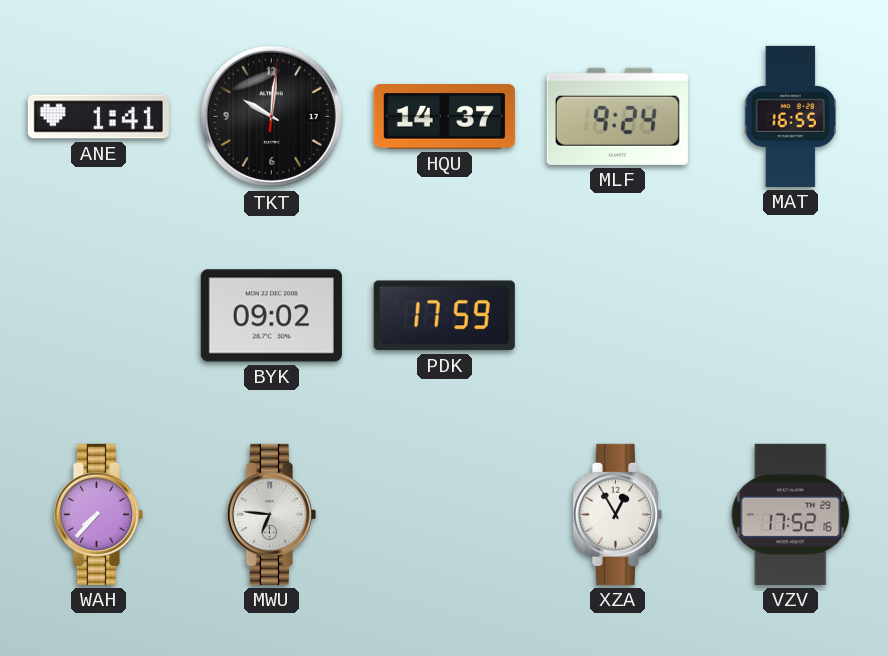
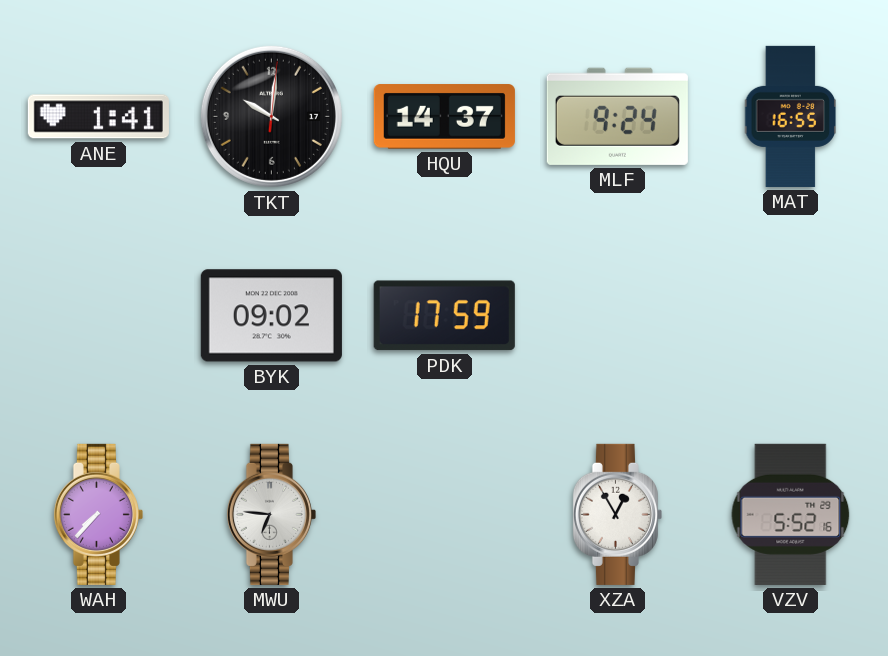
VZV: 17:52 -> 5:52 (791, 514)
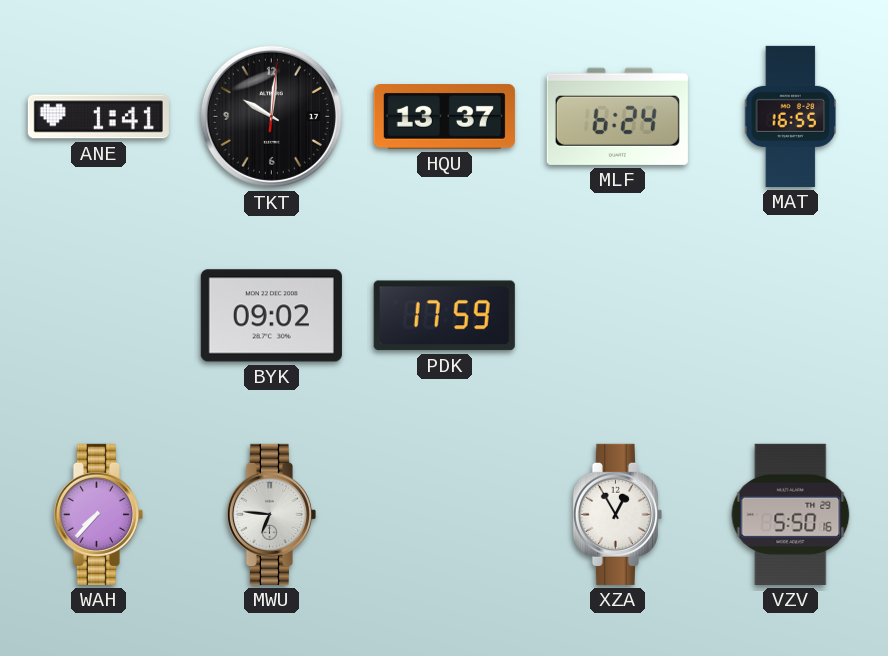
HQU: 14:37 -> 13:37 (444, 117)
MLF: 9:24 -> 6:24 (617, 116)
VZV: 5:52 -> 5:50 (791, 514)
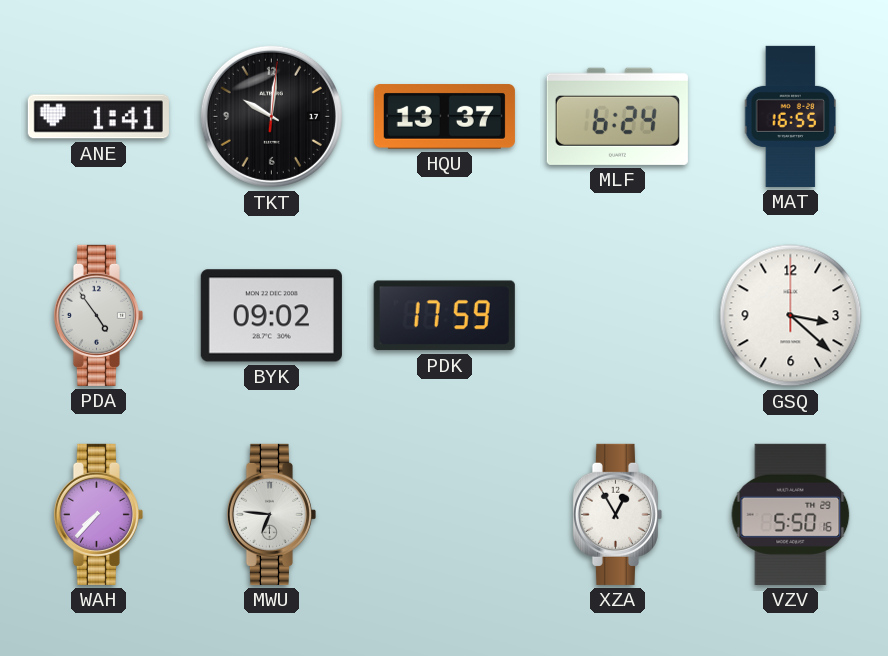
PDA: none -> 4:54 (98, 315)
GSQ: none -> 3:22 (791, 316)
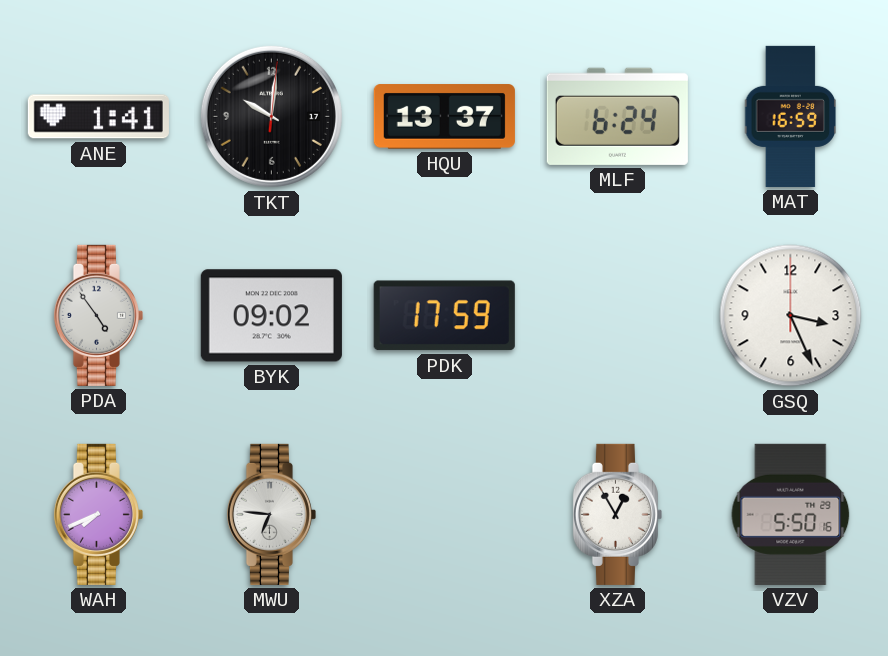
MAT: 16:55 -> 16:59 (791, 116)
GSQ: 3:22 -> 3:26 (791, 316)
WAH: 7:37 -> 7:41 (98, 514)
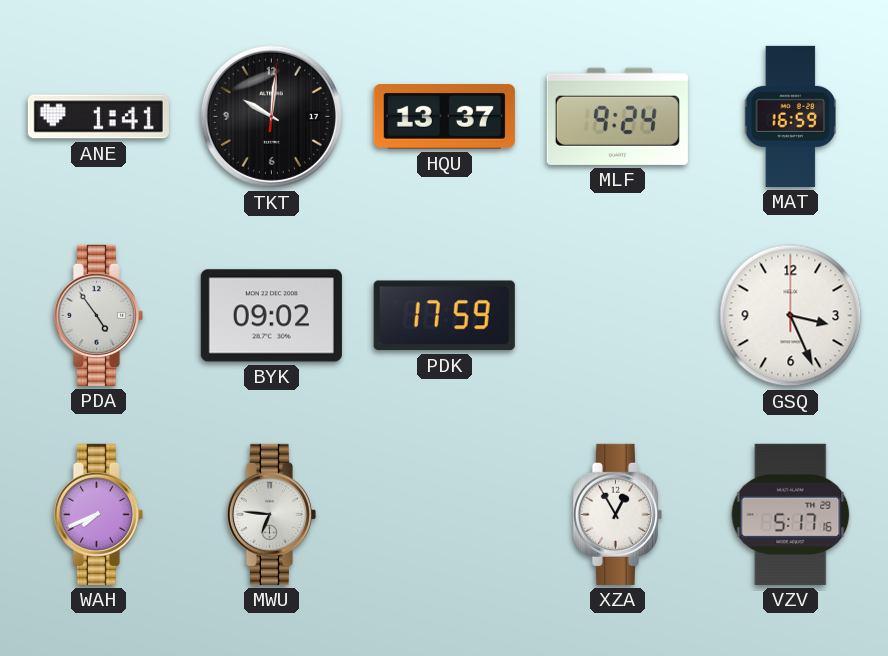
MLF: 6:24 -> 9:24 (617, 116)
VZV: 5:50 -> 5:17 (791, 514)
